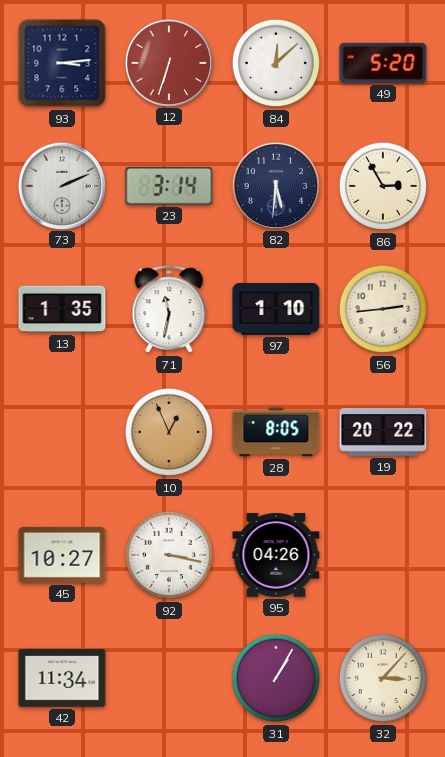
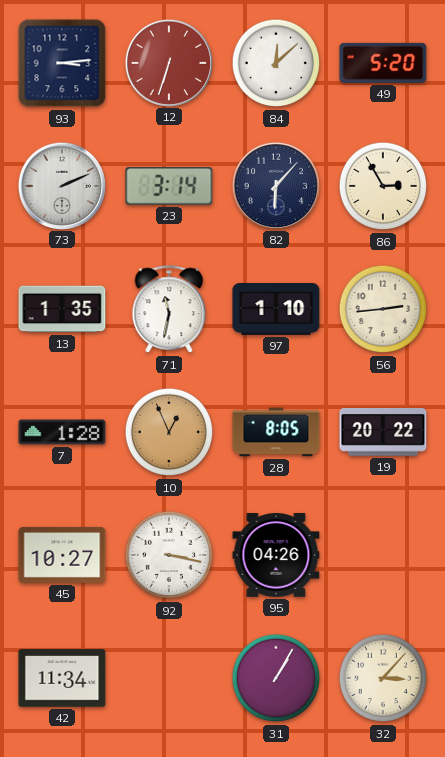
82: 5:31 -> 6:07 (275, 185)
7: none -> 1:28 (62, 432)
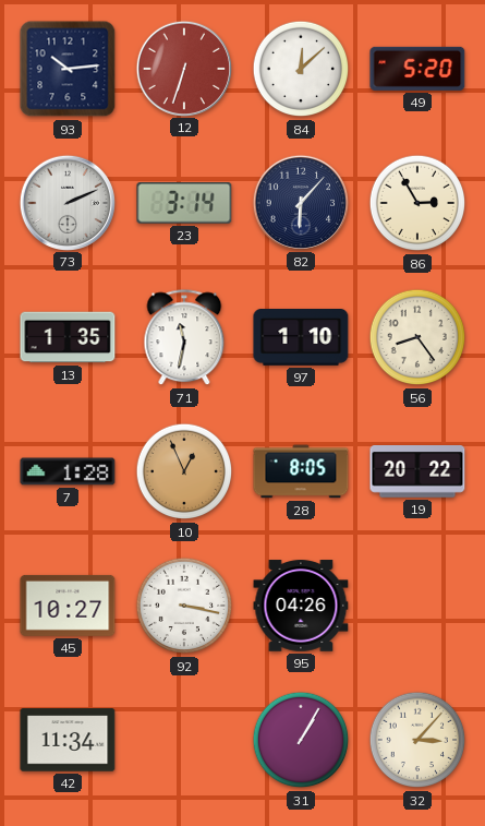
93: 3:14 -> 10:14 (68, 69)
56: 2:44 -> 8:24 (417, 337)
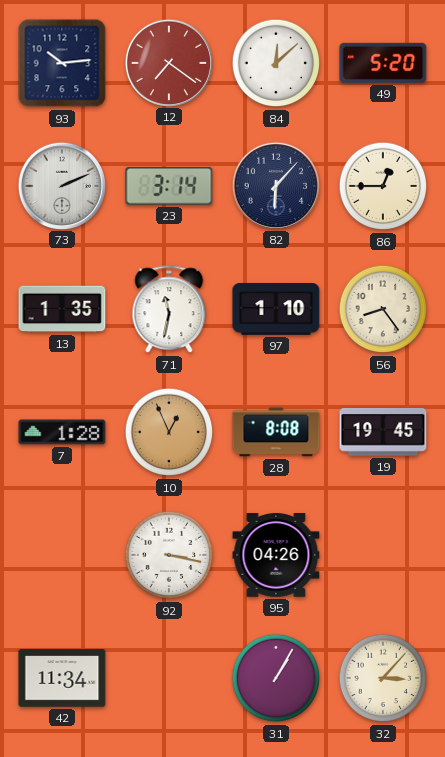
12: 6:33 -> 7:21 (168, 62)
86: 2:55 -> 12:45 (383, 186)
28: 8:05 -> 8:08 (276, 432)
19: 20:22 -> 19:45 (383, 433)
45: 10:27 -> none (68, 606)
